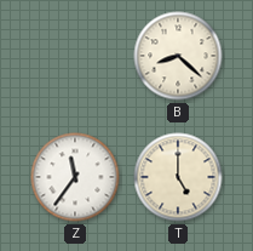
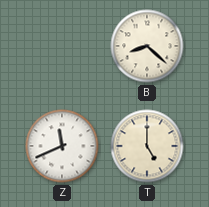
Z: 11:36 -> 11:41 (62, 146)
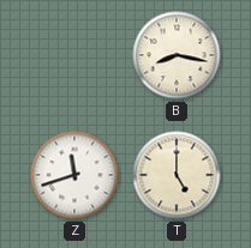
B: 8:22 -> 8:17 (177, 55)
Z: 11:41 -> 11:42 (74, 175)
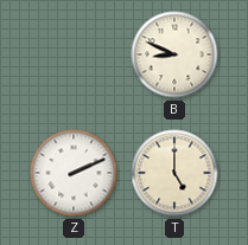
B: 8:17 -> 8:49 (174, 54)
Z: 11:42 -> 2:11 (74, 173)
